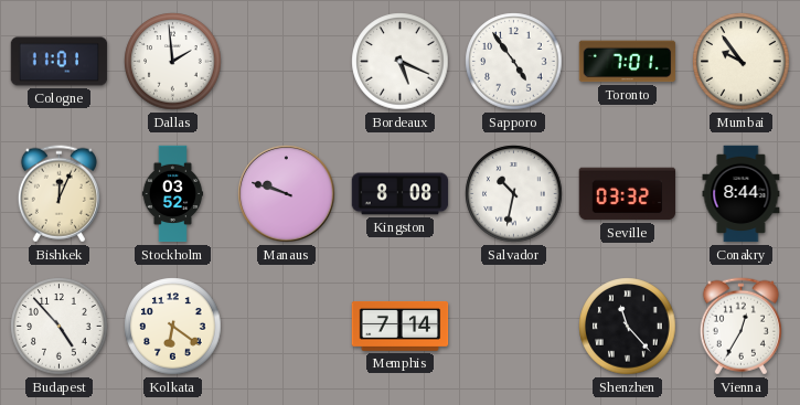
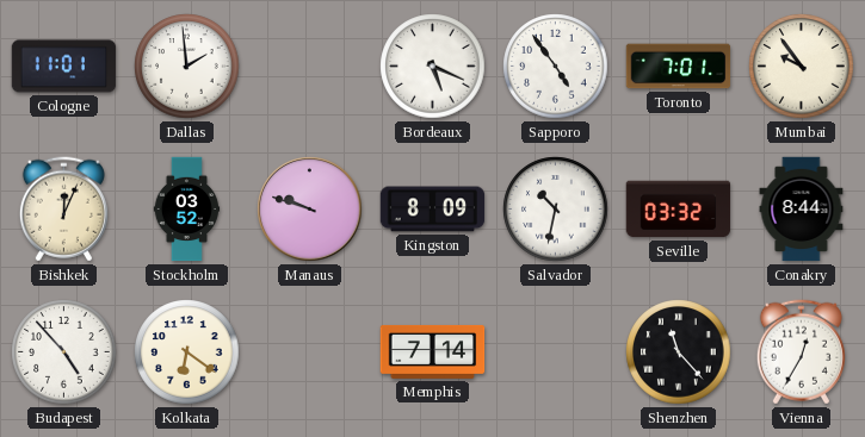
Kingston: 8:08 -> 8:09 (433, 210)
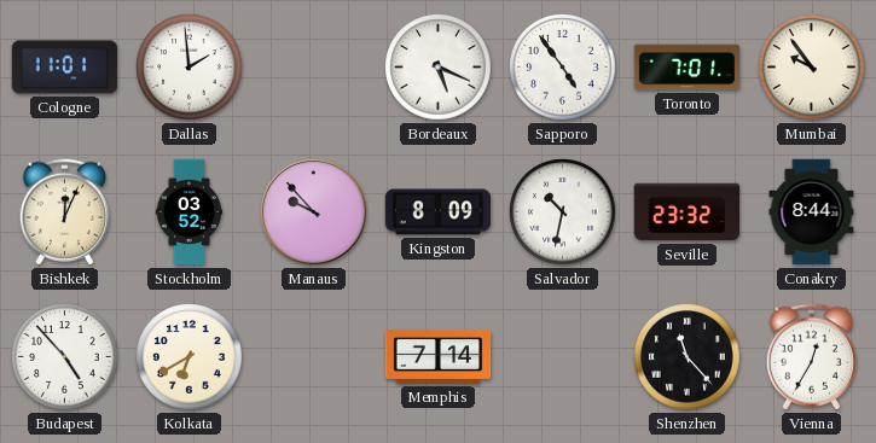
Manaus: 9:48 -> 9:53 (314, 212)
Seville: 03:32 -> 23:32 (688, 212)
Kolkata: 6:21 -> 6:40 (190, 357)
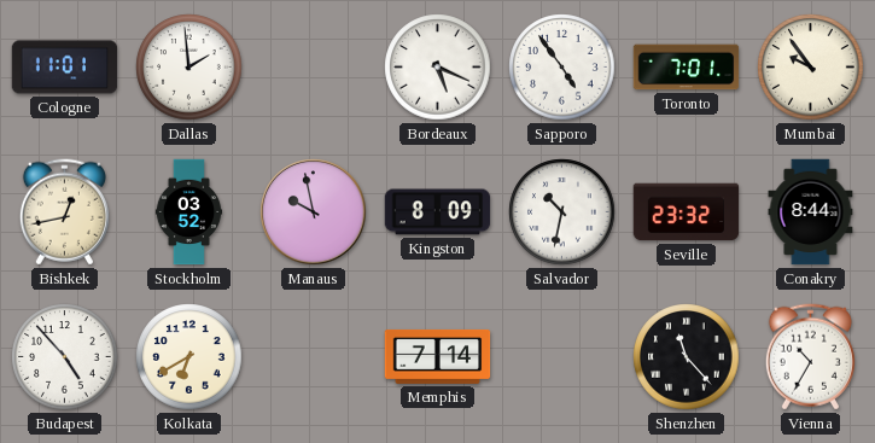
Bishkek: 12:04 -> 12:43 (64, 212)
Manaus: 9:53 -> 9:58 (314, 212)
Vienna: 12:35 -> 10:35 (810, 357)
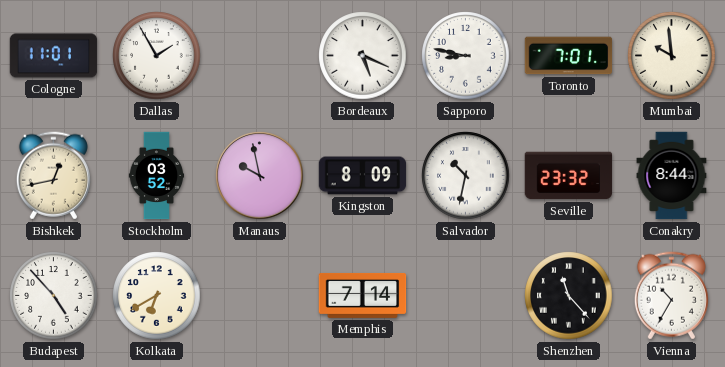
Dallas: 1:59 -> 1:55 (157, 56)
Sapporo: 4:54 -> 8:47 (466, 56)
Mumbai: 9:54 -> 9:59 (672, 56)
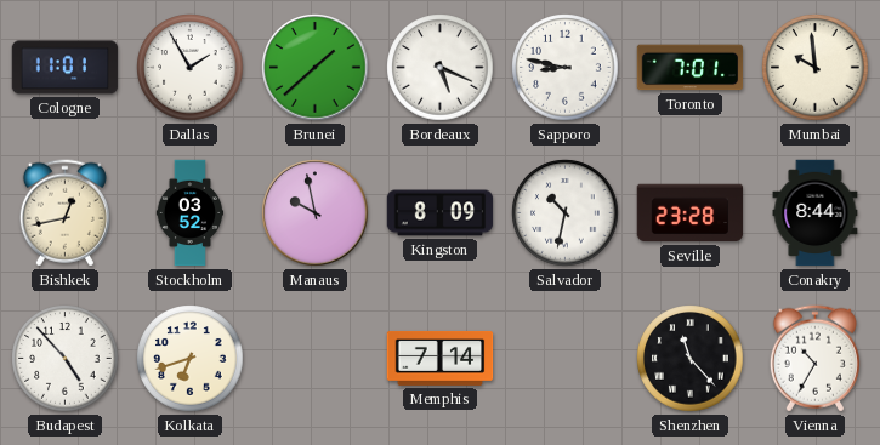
Brunei: none -> 1:38 (316, 68)
Seville: 23:32 -> 23:28 (691, 213)
Kolkata: 6:40 -> 6:42 (191, 359)
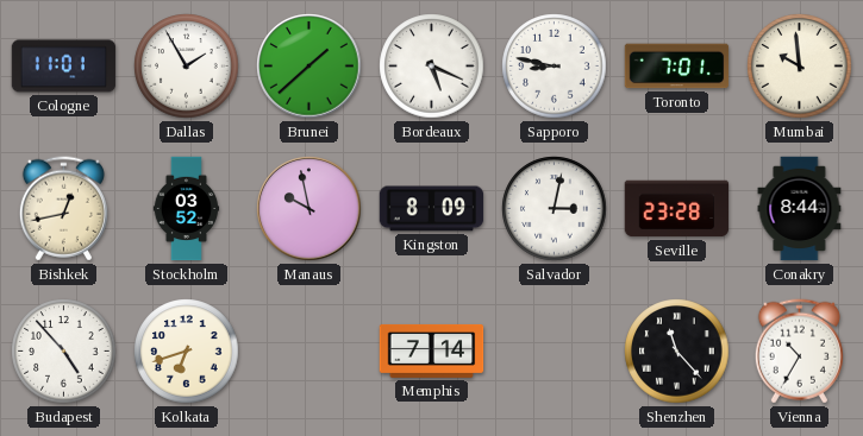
Salvador: 10:32 -> 3:02 (555, 209)
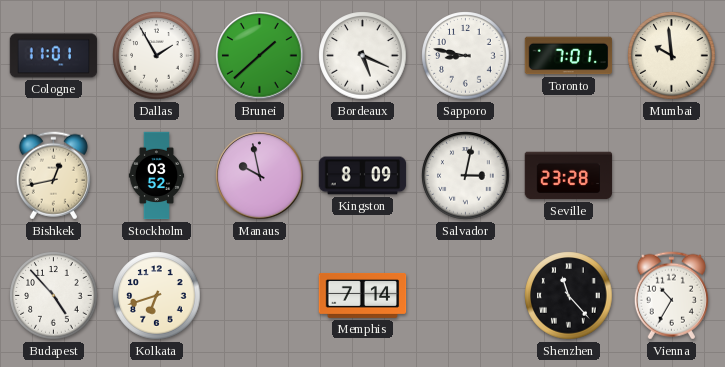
Conakry: 8:44 -> none (800, 209)
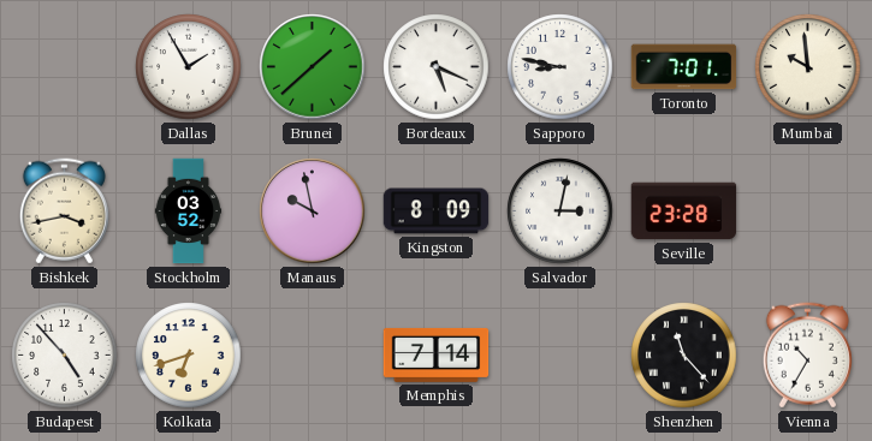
Cologne: 11:01 -> none (54, 56)
Bishkek: 12:43 -> 3:43 (64, 211)
